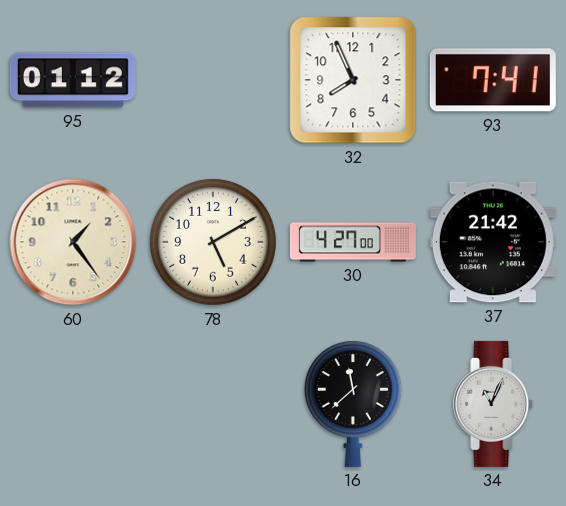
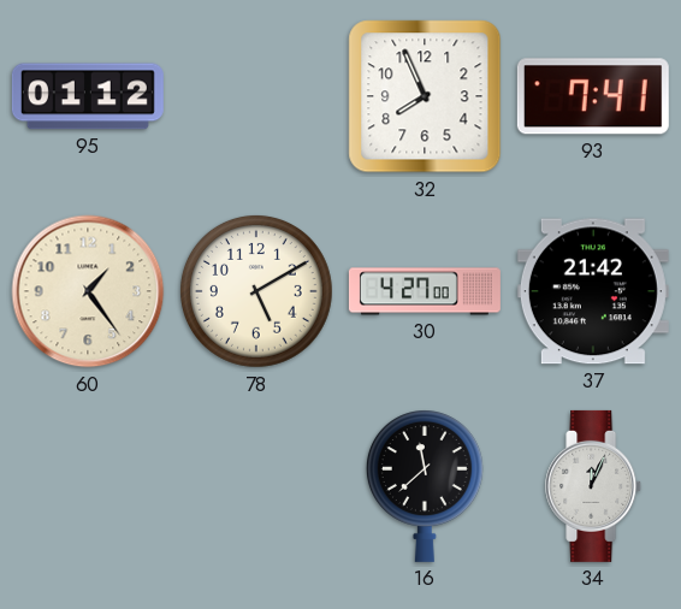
34: 11:04 -> 12:04 (594, 486)
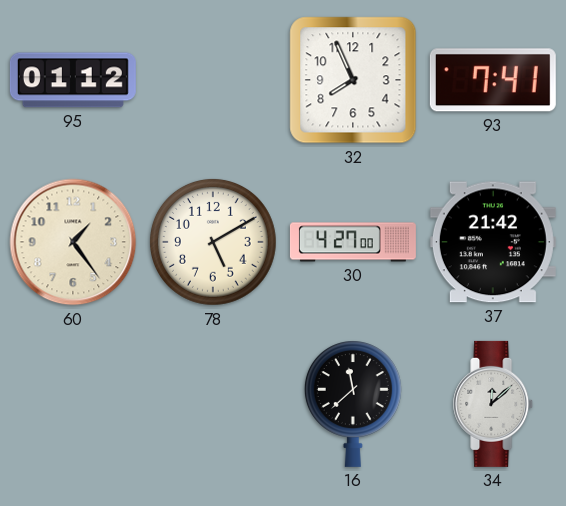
34: 12:04 -> 12:08 (494, 404)
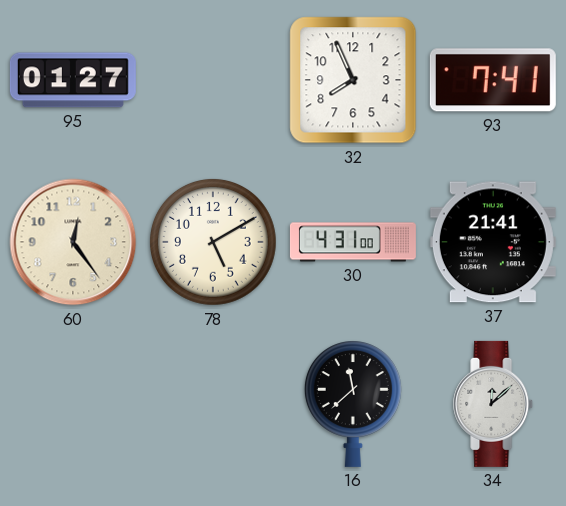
95: 01:12 -> 01:27 (73, 80)
60: 1:24 -> 12:24 (73, 242)
30: 4:27 -> 4:31 (353, 242)
37: 21:42 -> 21:41 (493, 242)
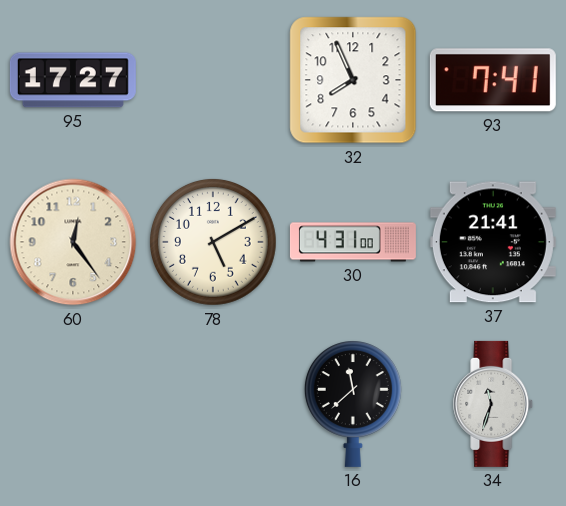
95: 01:27 -> 17:27 (73, 80)
34: 12:08 -> 11:33 (494, 404)
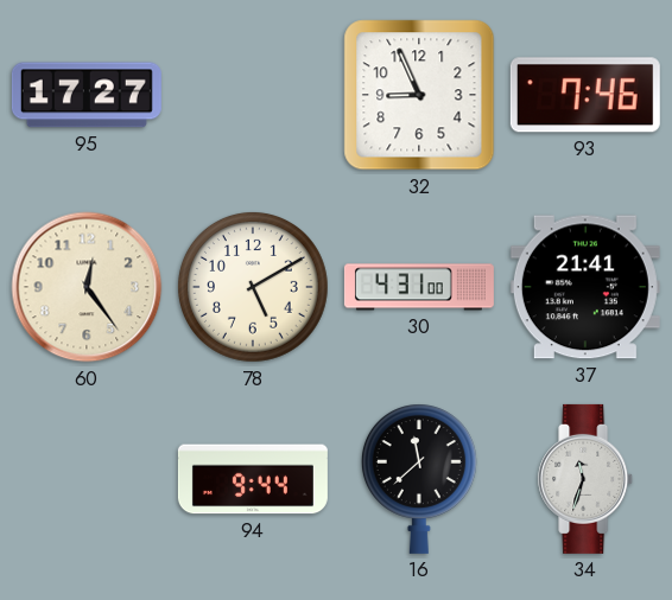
32: 7:56 -> 8:56 (419, 95)
93: 7:41 -> 7:46 (585, 95)
94: none -> 9:44 (253, 479)
